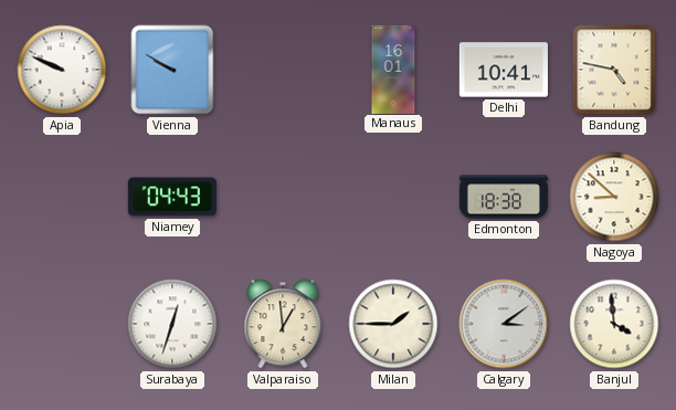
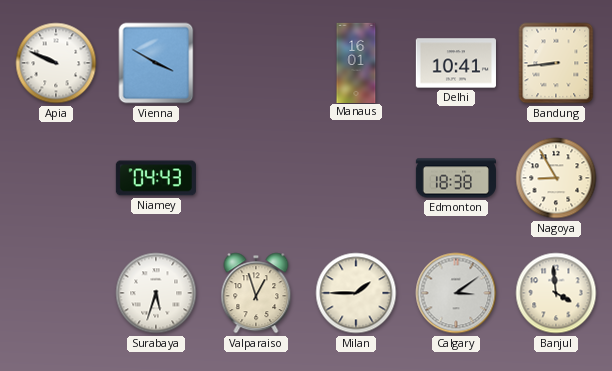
Vienna: 9:50 -> 3:50 (156, 63)
Bandung: 4:47 -> 8:44 (556, 63)
Nagoya: 8:52 -> 8:55 (556, 178)
Surabaya: 12:33 -> 5:33 (156, 293)
Valparaiso: 12:59 -> 12:57 (256, 293)
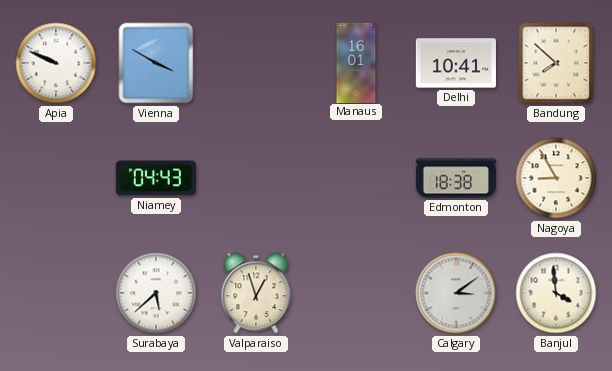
Bandung: 8:44 -> 7:52 (556, 63)
Surabaya: 5:33 -> 5:38 (156, 293)
Milan: 1:45 -> none (356, 293)
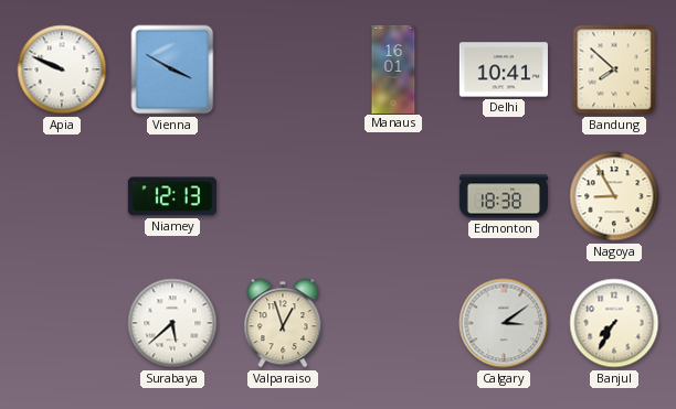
Niamey: 04:43 -> 12:13 (172, 196)
Banjul: 3:59 -> 7:35 (614, 323)
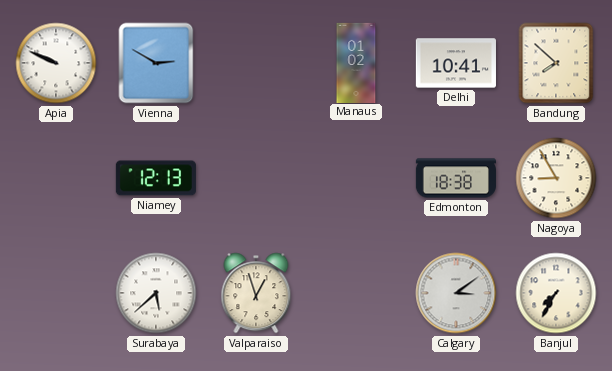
Vienna: 3:50 -> 2:50 (156, 63)
Manaus: 16:01 -> 01:02 (356, 62)
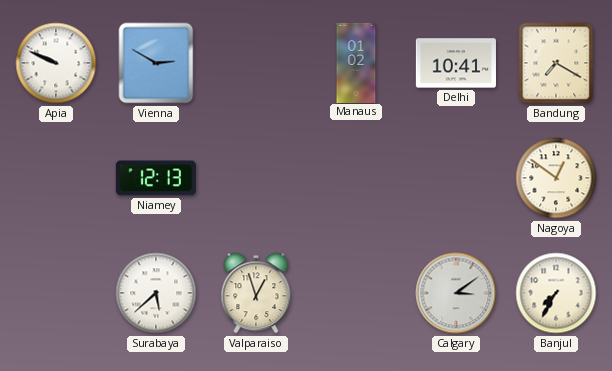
Bandung: 7:52 -> 7:20 (556, 63)
Edmonton: 18:38 -> none (456, 178)
Nagoya: 8:55 -> 12:51 (556, 178)
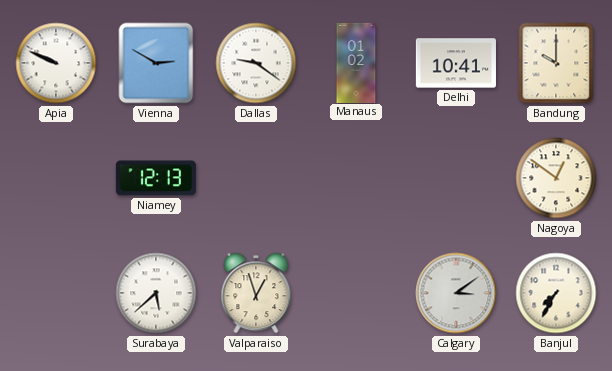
Dallas: none -> 9:21 (256, 63)
Bandung: 7:20 -> 10:00 (556, 63)
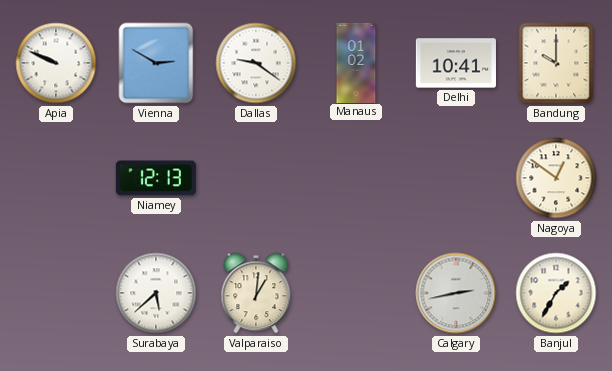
Valparaiso: 12:57 -> 1:01 (256, 293)
Calgary: 3:09 -> 2:43 (456, 293)
Banjul: 7:35 -> 1:35 (556, 293)
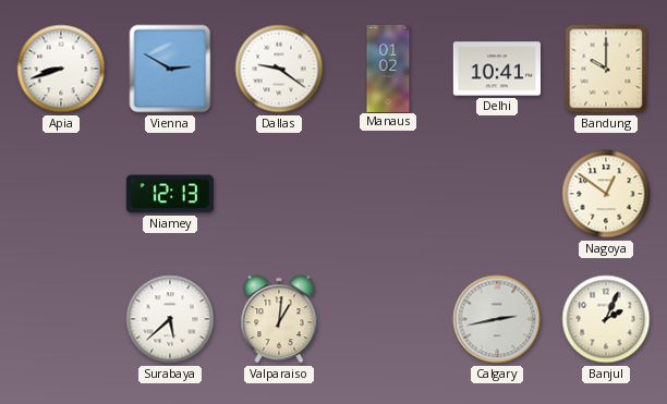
Apia: 9:49 -> 8:42 (61, 69)
Banjul: 1:35 -> 2:04 (606, 319)
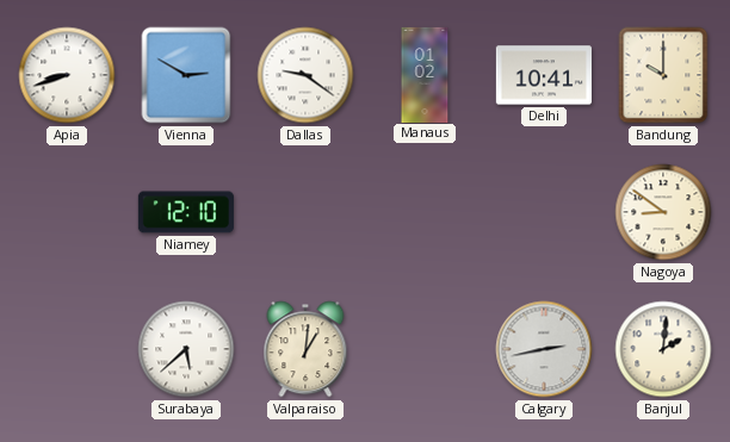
Niamey: 12:13 -> 12:10 (186, 212)
Nagoya: 12:51 -> 8:51 (663, 212)
Banjul: 2:04 -> 2:01 (663, 349)
